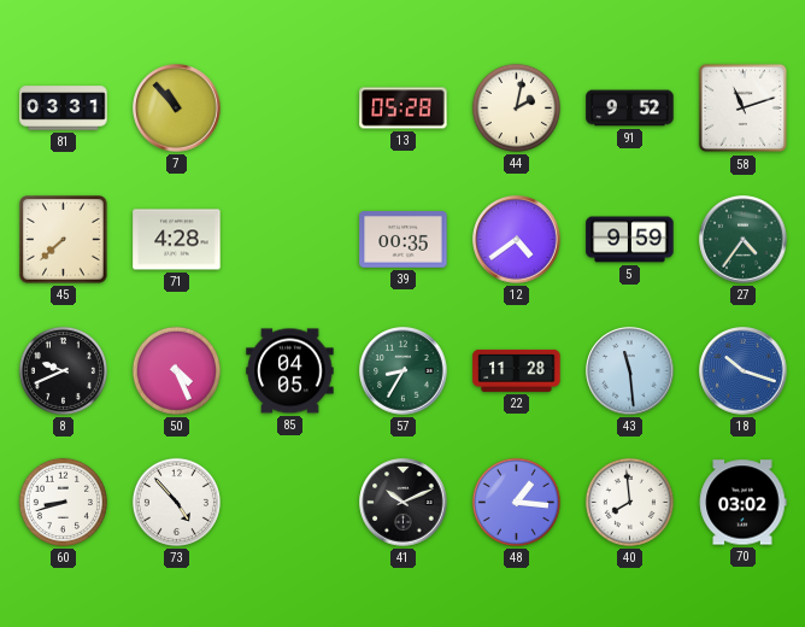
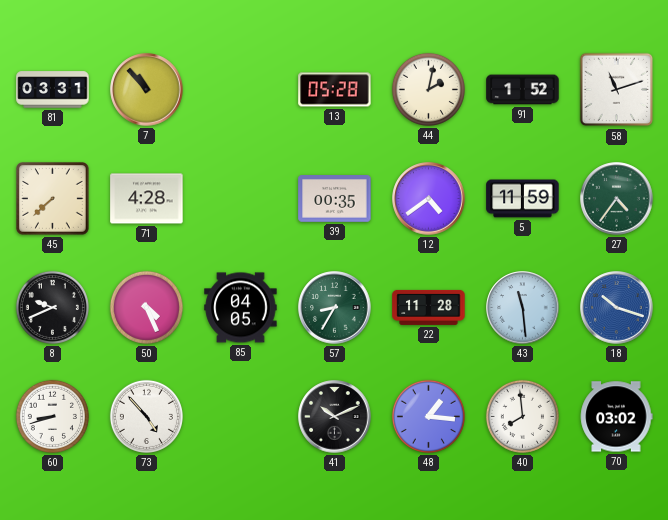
91: 9:52 -> 1:52 (523, 90)
5: 9:59 -> 11:59 (523, 199)
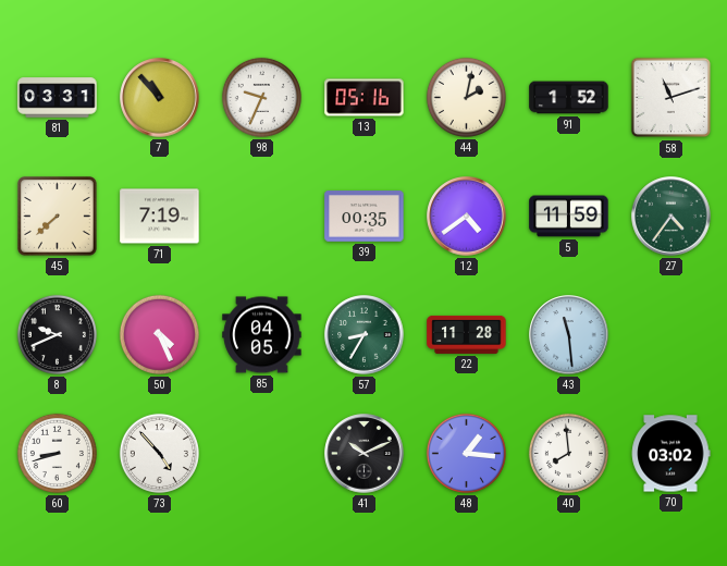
98: none -> 9:34 (261, 97)
13: 05:28 -> 05:16 (365, 98)
71: 4:28 -> 7:19 (160, 217)
18: 10:18 -> none (617, 308)
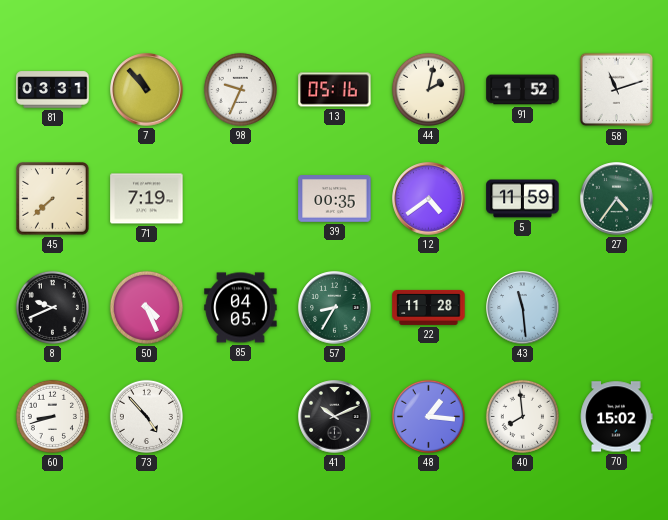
70: 03:02 -> 15:02 (616, 417)
